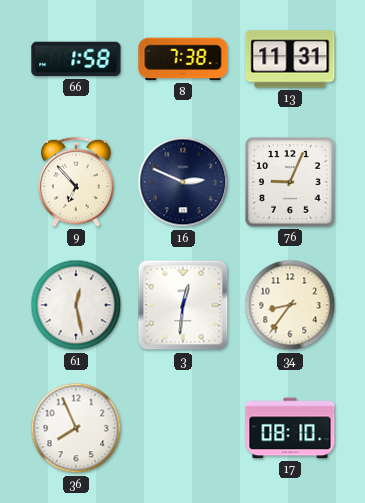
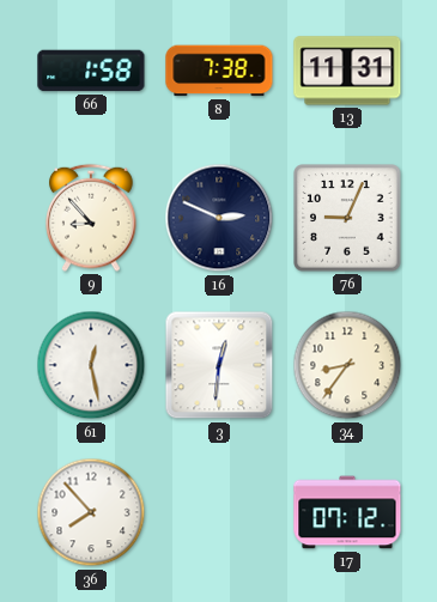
9: 6:53 -> 8:53 (91, 218)
36: 7:56 -> 7:53 (91, 512)
17: 08:10 -> 07:12 (347, 512)
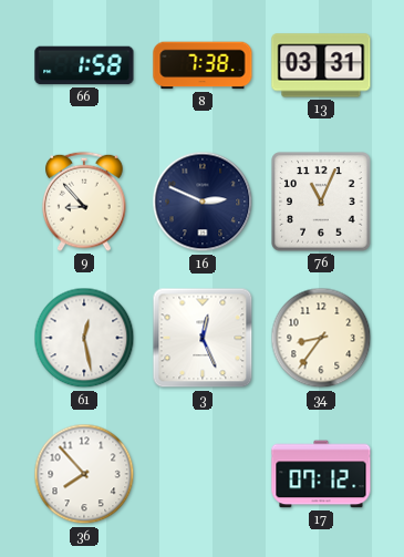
13: 11:31 -> 03:31 (321, 65)
76: 9:04 -> 11:04 (321, 202)
3: 12:31 -> 12:26 (203, 338)
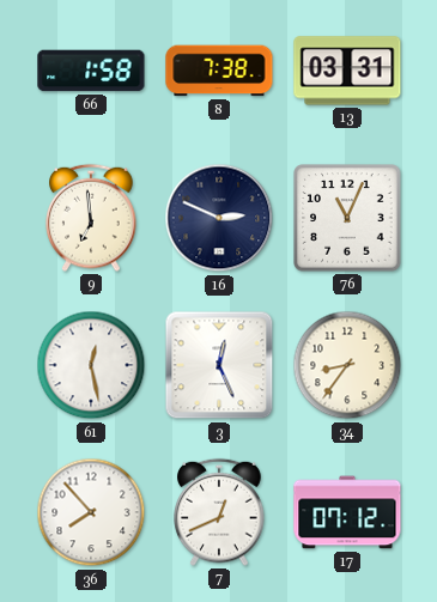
9: 8:53 -> 6:59 (91, 218)
7: none -> 12:41 (219, 512)
